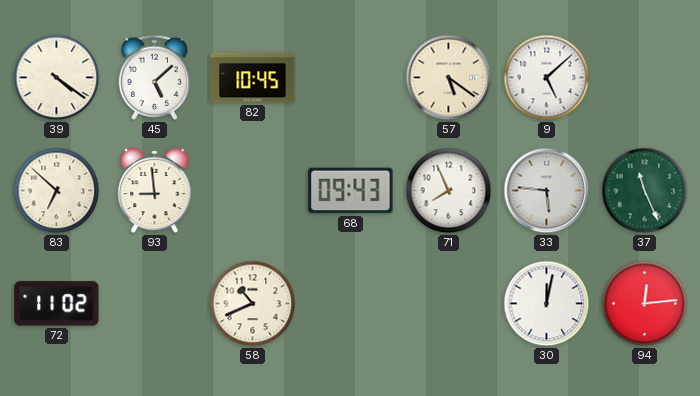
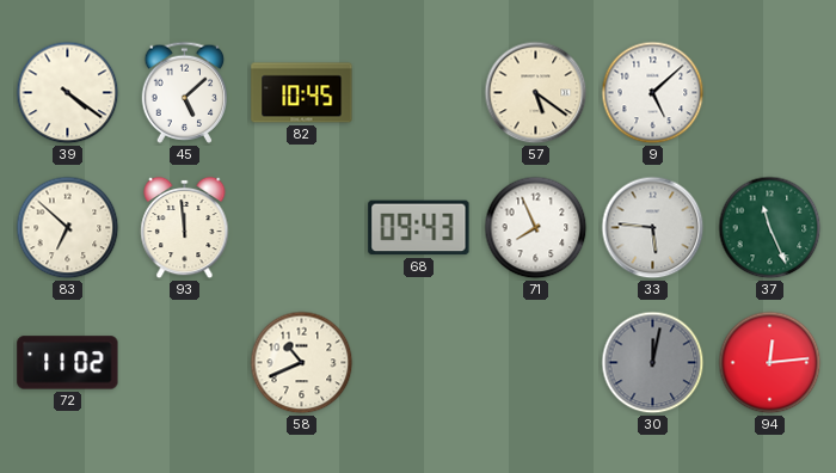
93: 8:59 -> 11:59 (185, 228)
30 dial: white -> grey (653, 363)
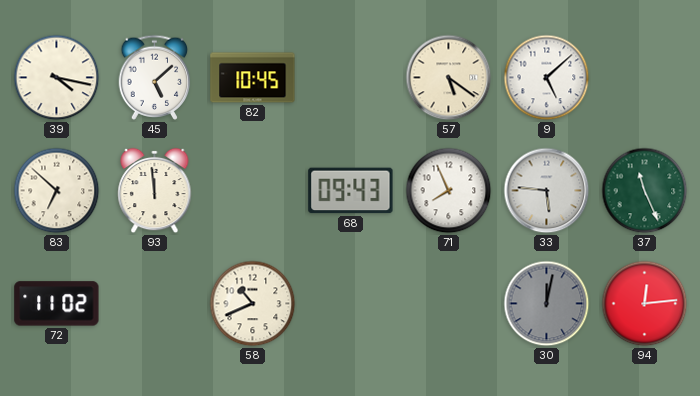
39: 4:21 -> 4:17 (57, 78)
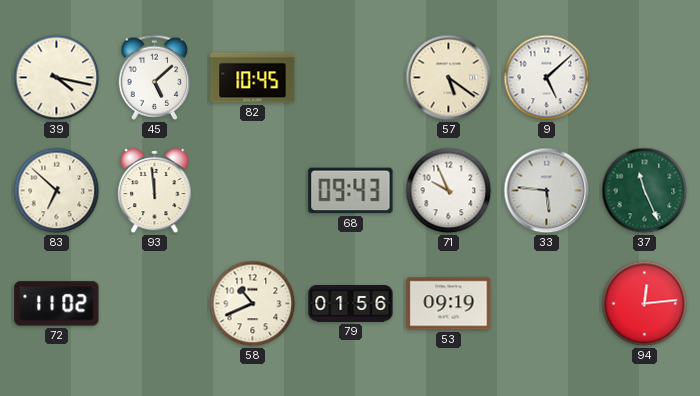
71: 7:56 -> 9:56 (449, 191)
79: none -> 01:56 (351, 304)
53: none -> 09:19 (449, 304)
30: 12:02 -> none (547, 304)
